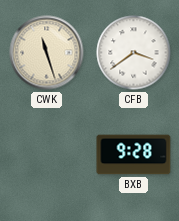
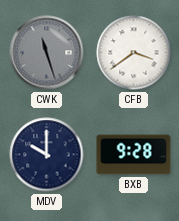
CWK dial: cream -> grey (47, 53)
MDV: none -> 10:00 (47, 155)
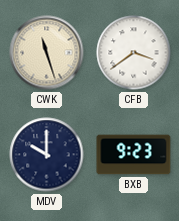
CWK dial: grey -> cream (47, 53)
BXB: 9:28 -> 9:23 (134, 155)
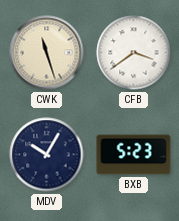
MDV: 10:00 -> 10:05 (47, 155)
BXB: 9:23 -> 5:23 (134, 155)
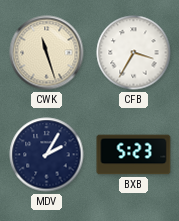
CFB: 3:39 -> 3:35 (134, 53)
MDV: 10:05 -> 2:05 (47, 155)
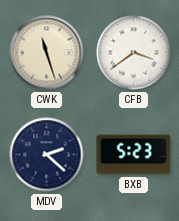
CFB: 3:35 -> 3:39 (134, 53)
MDV: 2:05 -> 2:22 (47, 155)
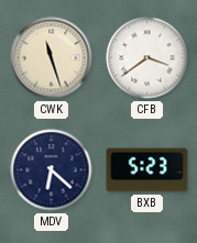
MDV: 2:22 -> 6:22 (52, 170)
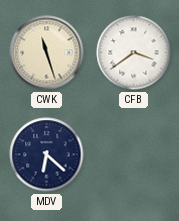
BXB: 5:23 -> none (147, 170)
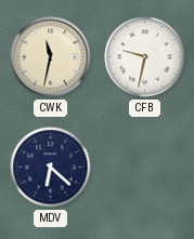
CWK: 11:27 -> 11:32 (51, 57)
CFB: 3:39 -> 9:32 (145, 57)
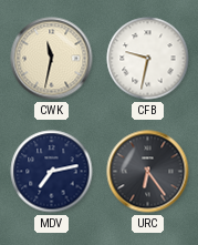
MDV: 6:22 -> 7:13 (52, 172)
URC: none -> 6:24 (148, 172)
